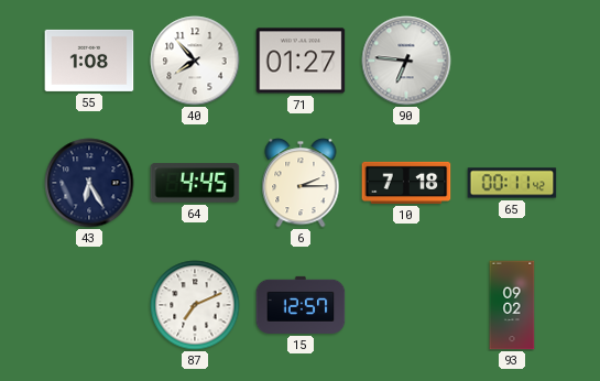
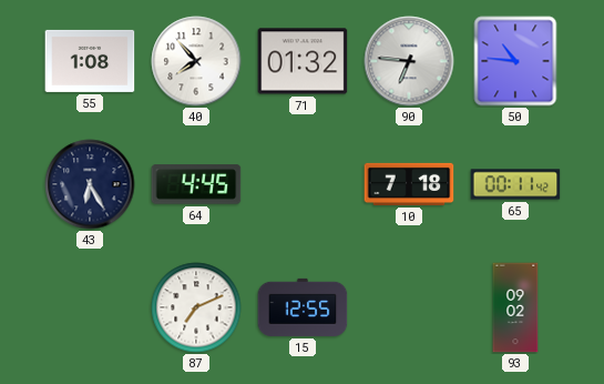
71: 01:27 -> 01:32 (303, 61)
50: none -> 10:46 (515, 61)
6: 2:15 -> none (301, 183)
15: 12:57 -> 12:55 (303, 307)
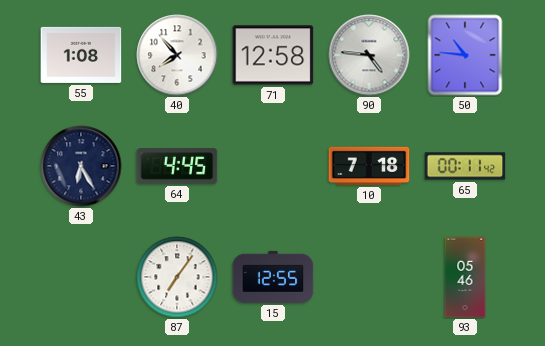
71: 01:32 -> 12:58 (273, 55)
90: 6:46 -> 4:46 (369, 55)
87: 7:11 -> 7:06 (177, 277)
93: 09:02 -> 05:46 (465, 277)
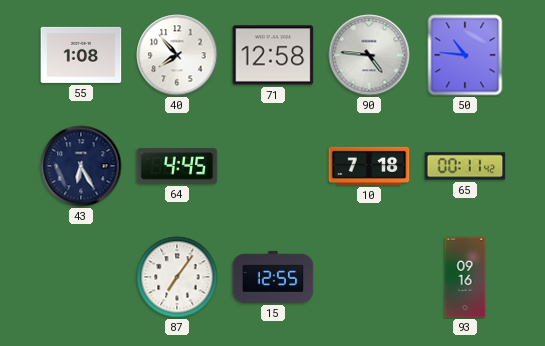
93: 05:46 -> 09:16 (465, 277)
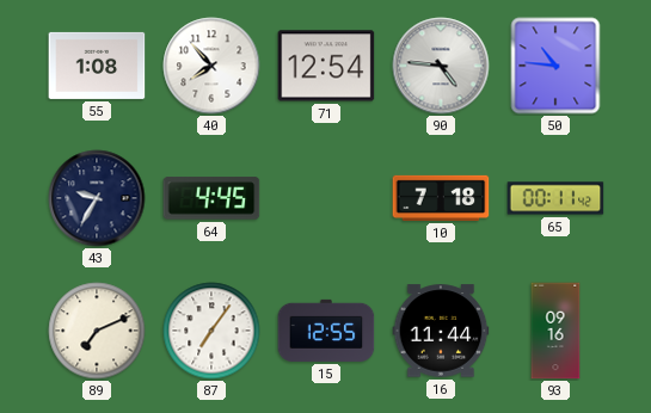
71: 12:58 -> 12:54 (326, 66)
43: 6:25 -> 9:35 (97, 198)
89: none -> 7:11 (97, 331)
16: none -> 11:44 (441, 331)
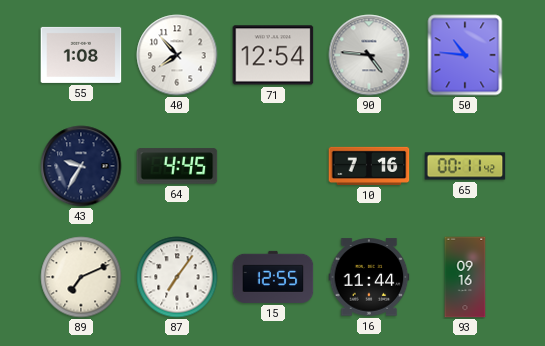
10: 7:18 -> 7:16 (369, 166)
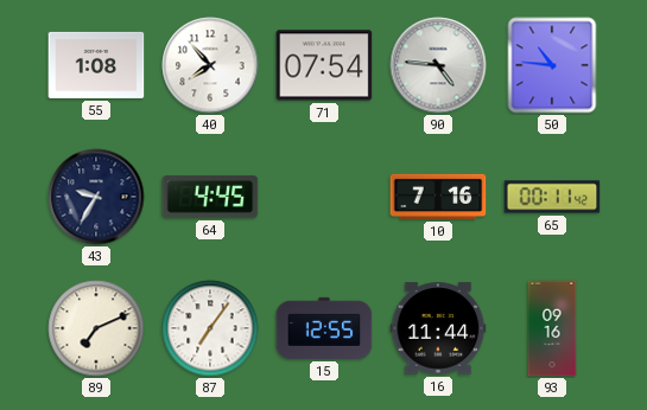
71: 12:54 -> 07:54 (324, 65)
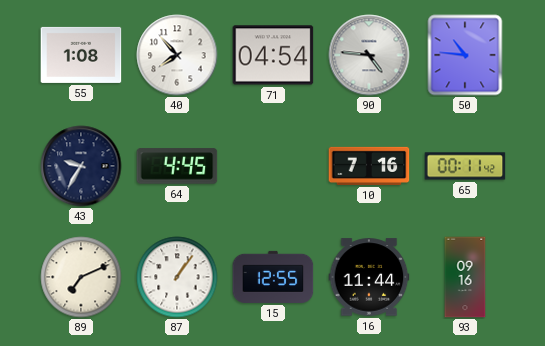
71: 07:54 -> 04:54 (273, 55)
87: 7:06 -> 1:06 (177, 277)
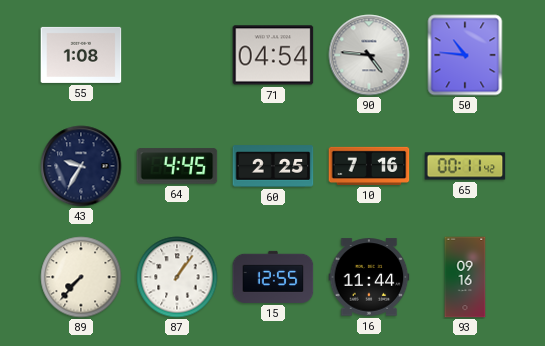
40: 7:53 -> none (177, 55)
60: none -> 2:25 (273, 166)
89: 7:11 -> 7:37 (81, 277)
